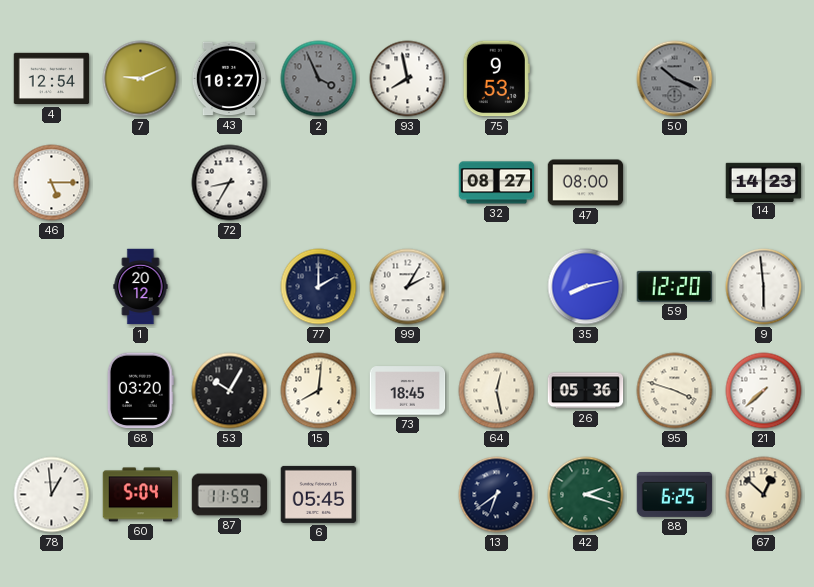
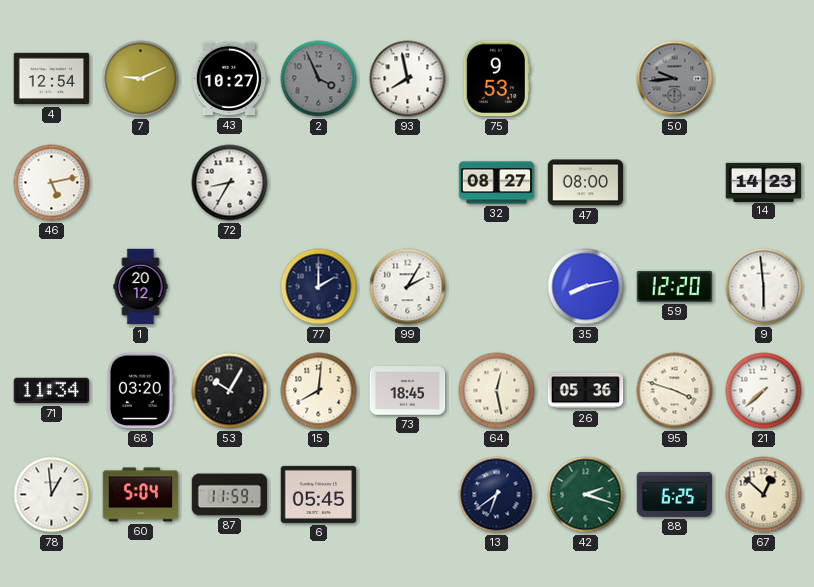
50: 10:19 -> 9:44 (675, 79)
46: 5:15 -> 5:13 (52, 183)
71: none -> 11:34 (52, 391)
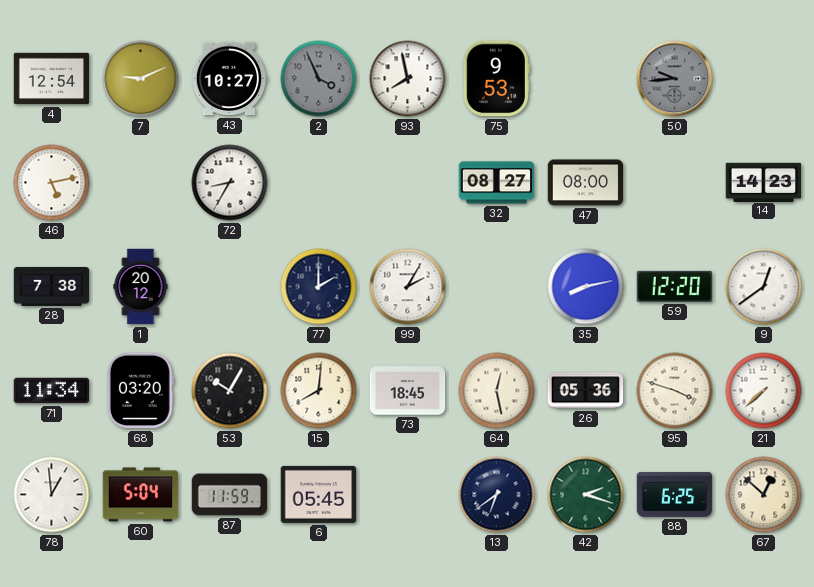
28: none -> 7:38 (52, 286)
9: 5:59 -> 12:39 (764, 287)
